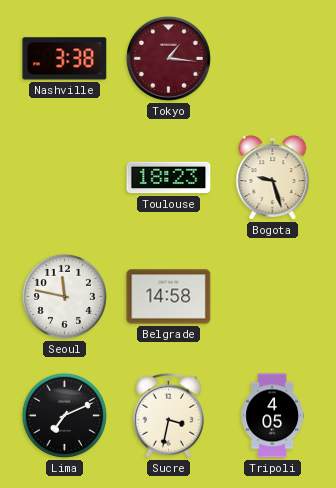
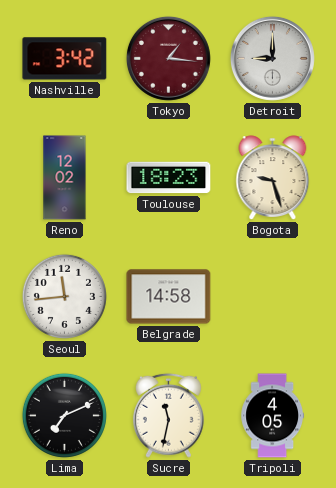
Nashville: 3:38 -> 3:42 (65, 59)
Detroit: none -> 9:00 (272, 58)
Reno: none -> 12:02 (65, 178)
Seoul: 11:47 -> 11:44 (64, 296)
Sucre: 3:32 -> 11:32 (168, 415)
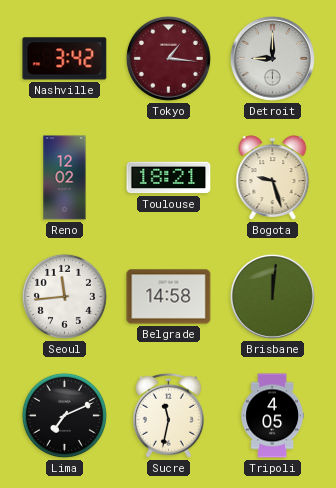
Toulouse: 18:23 -> 18:21 (169, 178)
Brisbane: none -> 12:01 (272, 296)
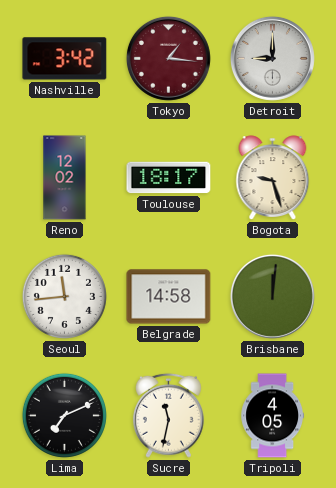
Toulouse: 18:21 -> 18:17 (169, 178)
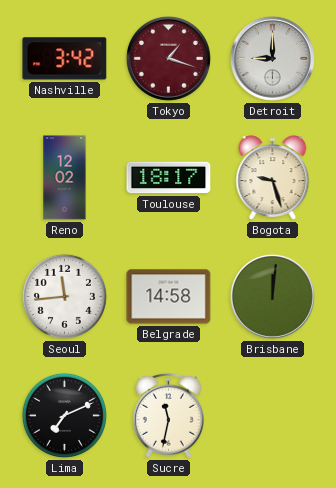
Tokyo: 1:16 -> 1:18 (168, 58)
Tripoli: 4:05 -> none (272, 416)
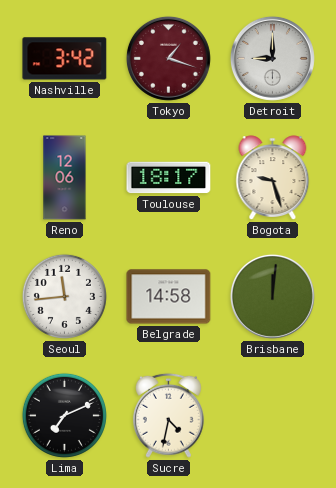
Reno: 12:02 -> 12:06 (65, 178)
Sucre: 11:32 -> 4:32 (168, 415)
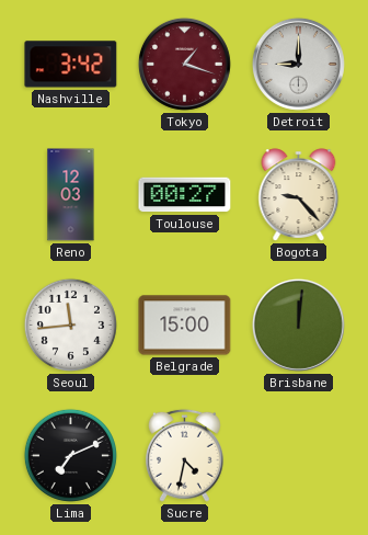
Reno: 12:06 -> 12:03 (71, 195)
Toulouse: 18:17 -> 00:27 (185, 195)
Bogota: 9:27 -> 9:23 (299, 195)
Belgrade: 14:58 -> 15:00 (185, 326)
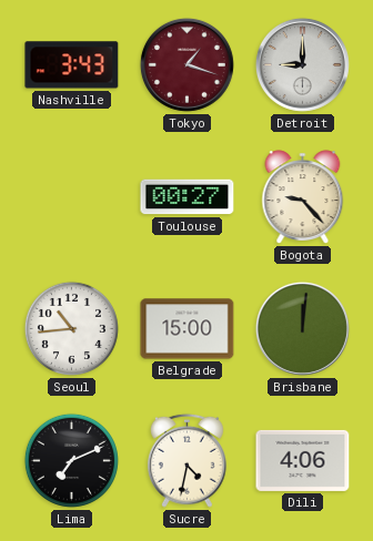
Nashville: 3:42 -> 3:43 (72, 65)
Reno: 12:03 -> none (71, 195)
Seoul: 11:44 -> 10:44 (71, 328)
Dili: none -> 4:06 (303, 460)
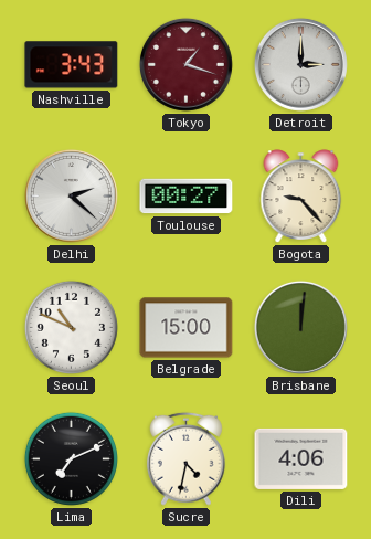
Detroit: 9:00 -> 3:00 (300, 64)
Delhi: none -> 2:22 (71, 195)
Seoul: 10:44 -> 10:49 (71, 327)
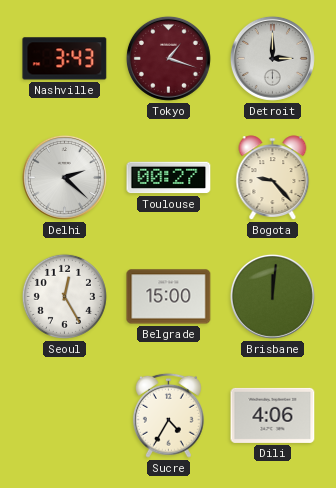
Seoul: 10:49 -> 12:25 (64, 296)
Lima: 7:11 -> none (71, 458)
Sucre: 4:32 -> 4:35 (168, 415)
